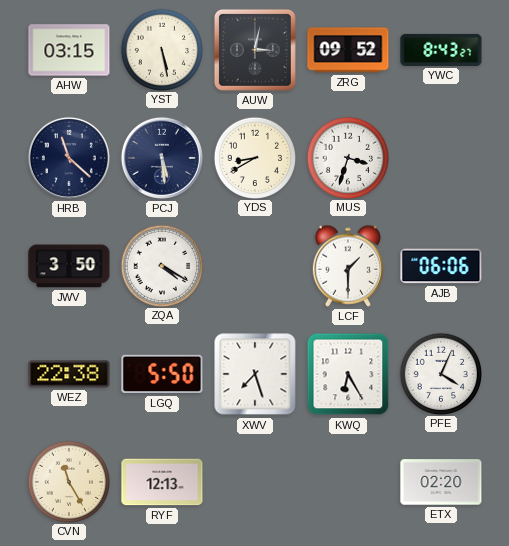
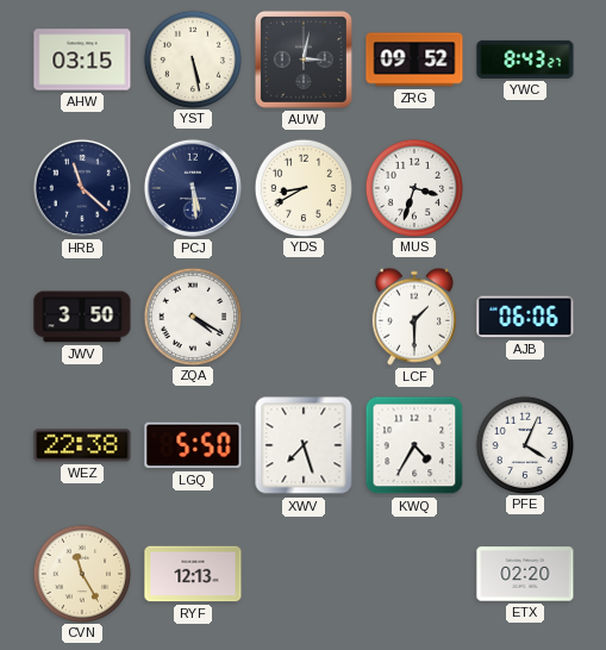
KWQ: 6:25 -> 4:35 (414, 445)
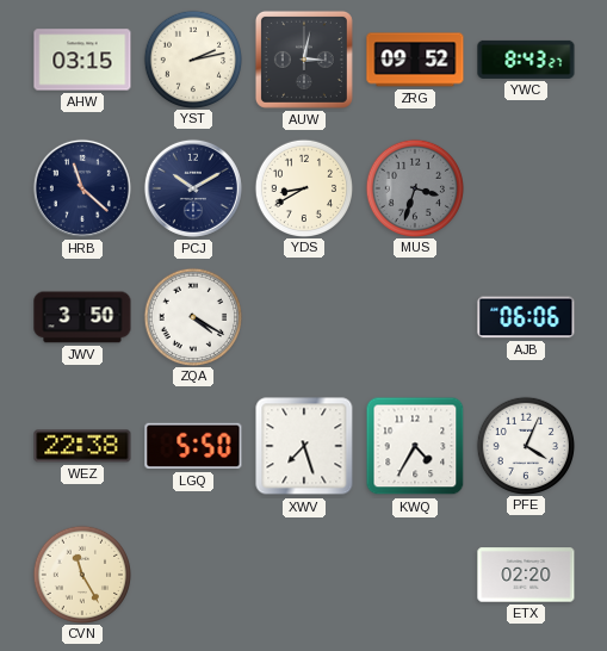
YST: 5:28 -> 2:13 (192, 58)
PCJ: 5:29 -> 10:10 (193, 188)
MUS dial: white -> grey (414, 187)
LCF: 1:30 -> none (414, 317)
RYF: 12:13 -> none (193, 574)
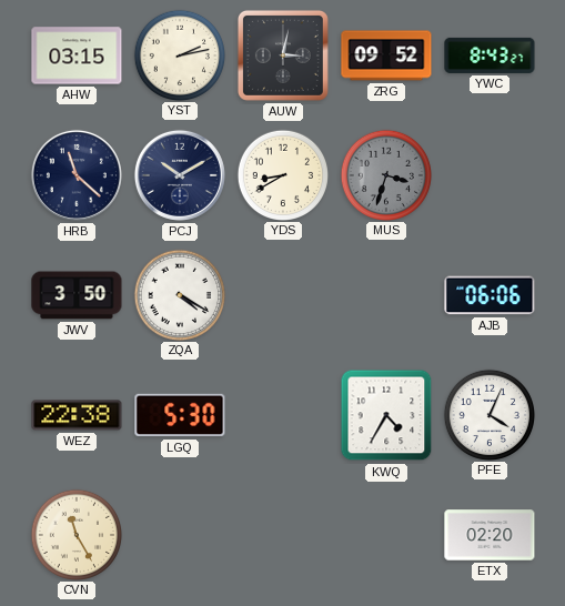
LGQ: 5:50 -> 5:30 (180, 415)
XWV: 7:27 -> none (304, 446)
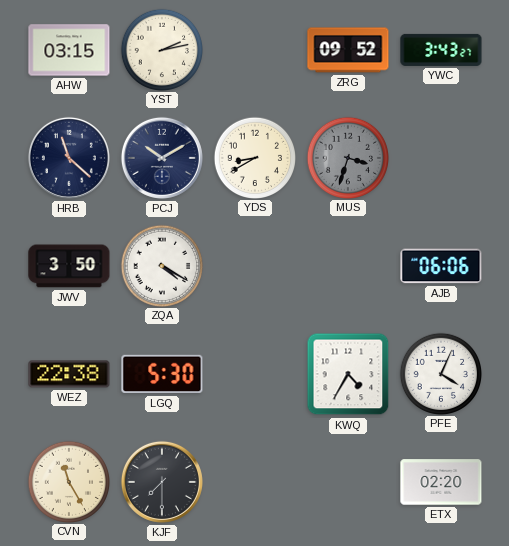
AUW: 3:02 -> none (283, 55)
YWC: 8:43 -> 3:43 (441, 50)
KJF: none -> 7:30 (162, 482)
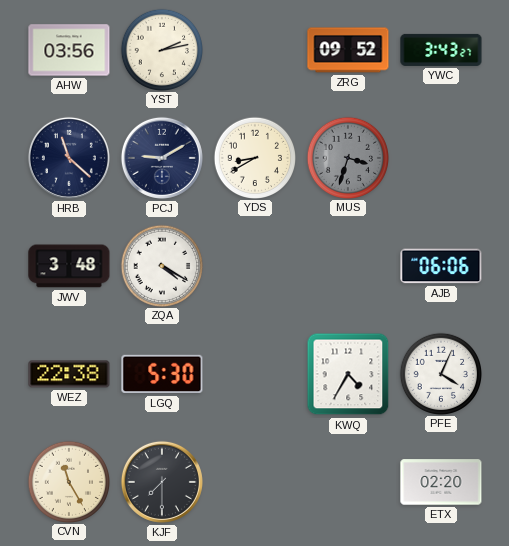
AHW: 03:15 -> 03:56 (69, 50)
PCJ: 10:10 -> 9:10 (162, 158)
JWV: 3:50 -> 3:48 (69, 266)
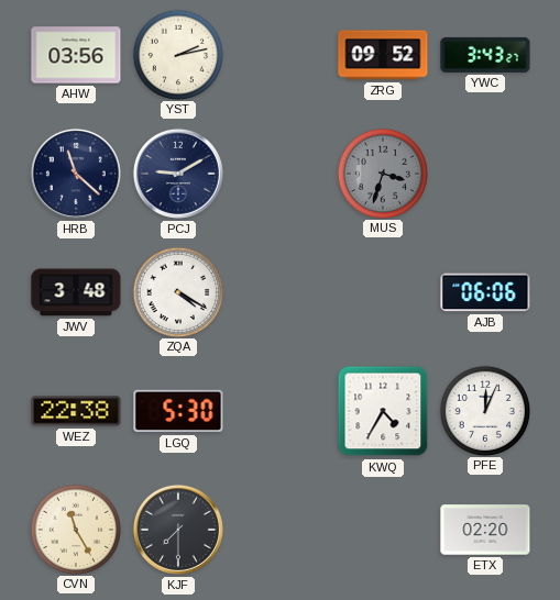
YDS: 8:40 -> none (254, 157)
PFE: 4:04 -> 12:04 (484, 410)
